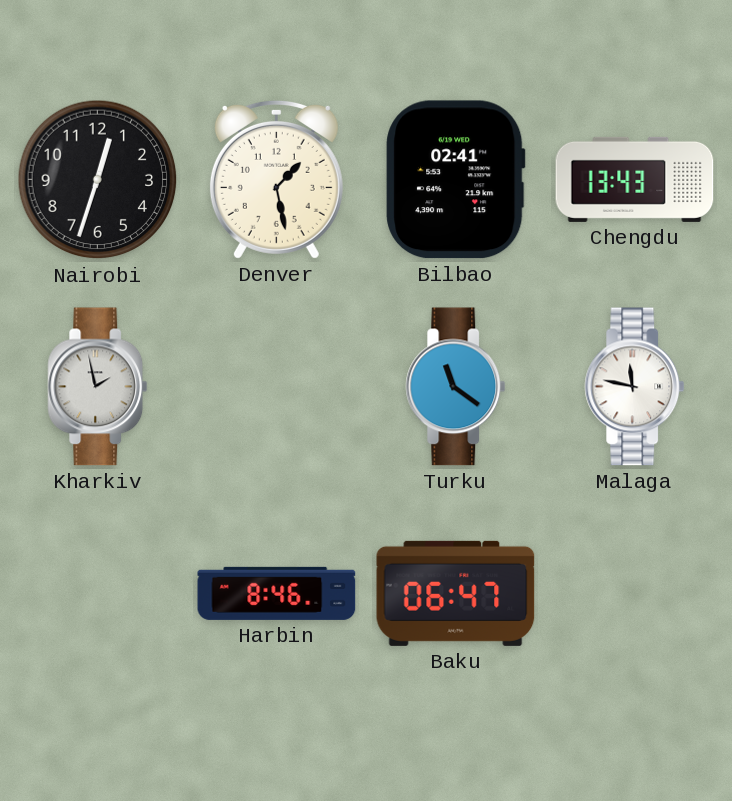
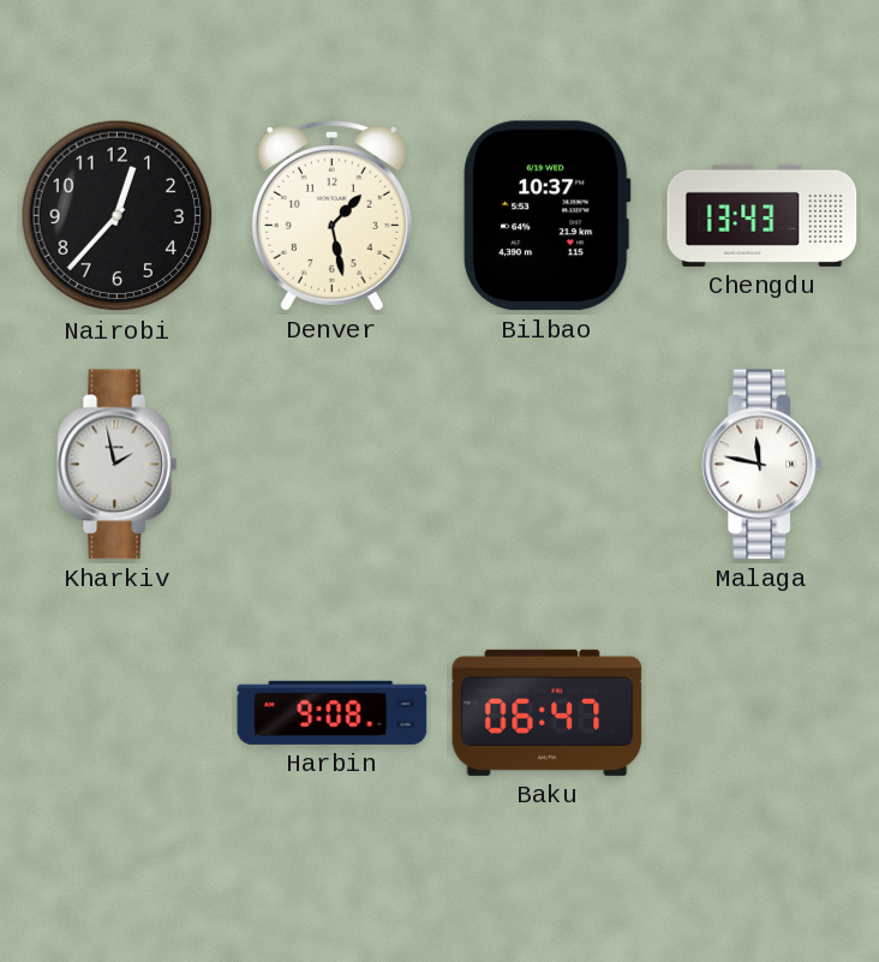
Nairobi: 12:33 -> 12:37 (118, 216)
Bilbao: 02:41 -> 10:37 (548, 216)
Turku: 11:21 -> none (456, 387)
Harbin: 8:46 -> 9:08 (333, 712)
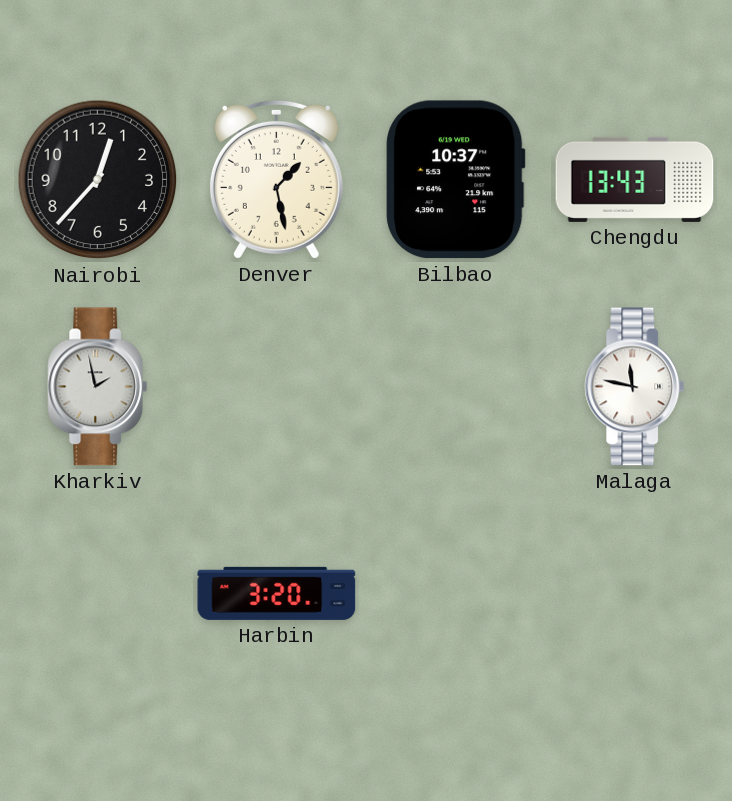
Harbin: 9:08 -> 3:20 (277, 593)
Baku: 06:47 -> none (548, 712)
